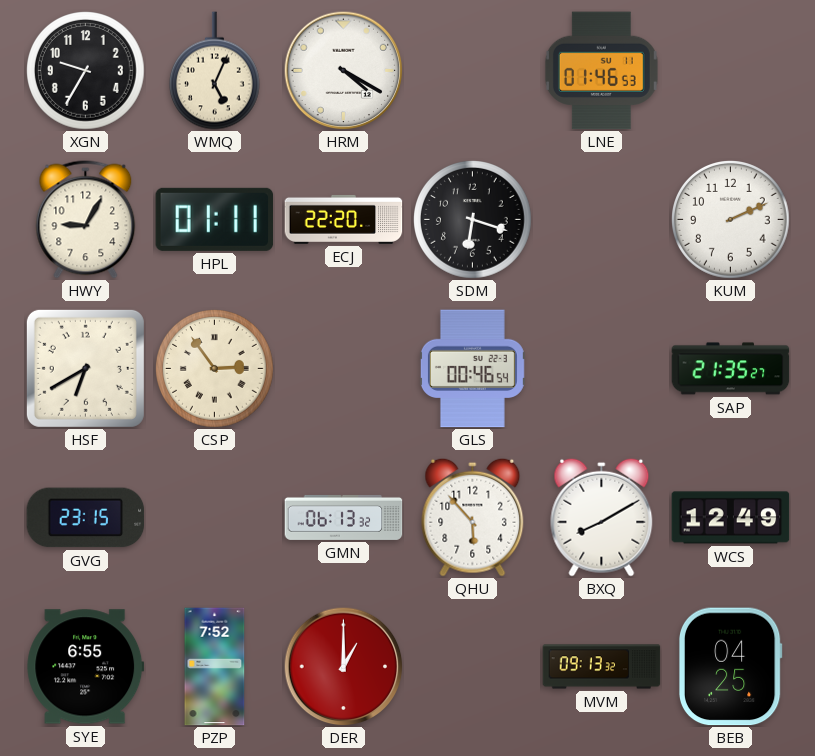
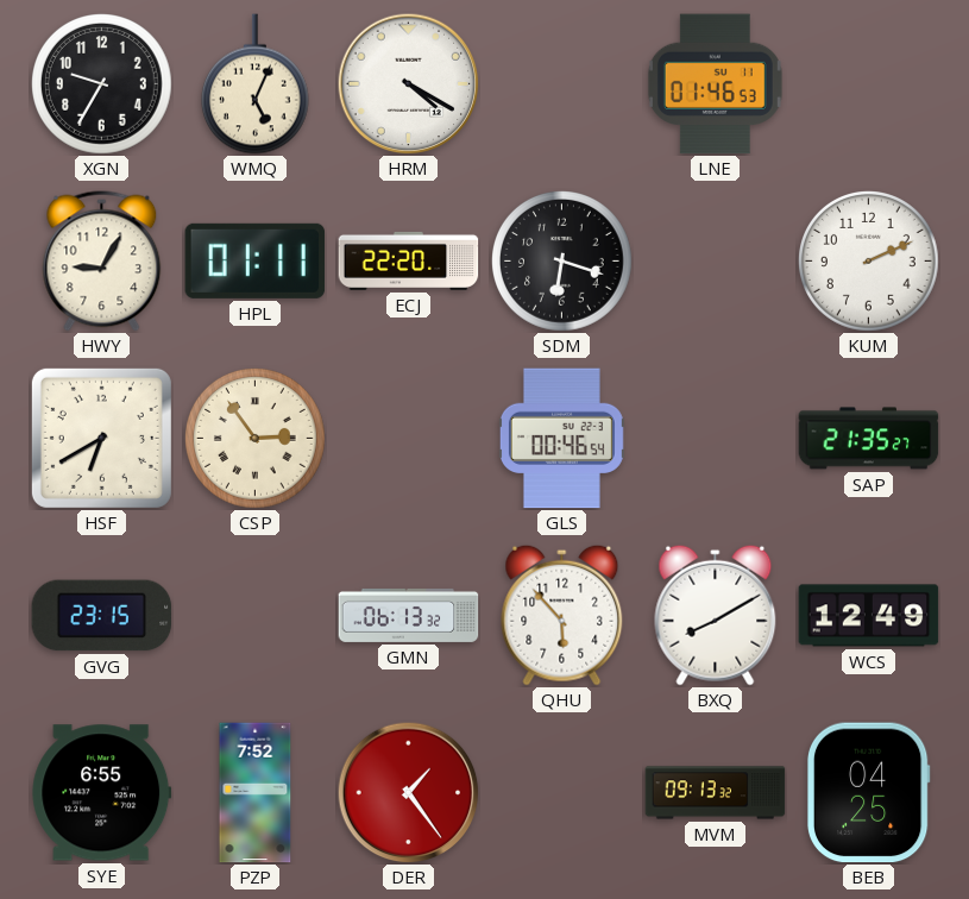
DER: 1:00 -> 1:24 (408, 792)
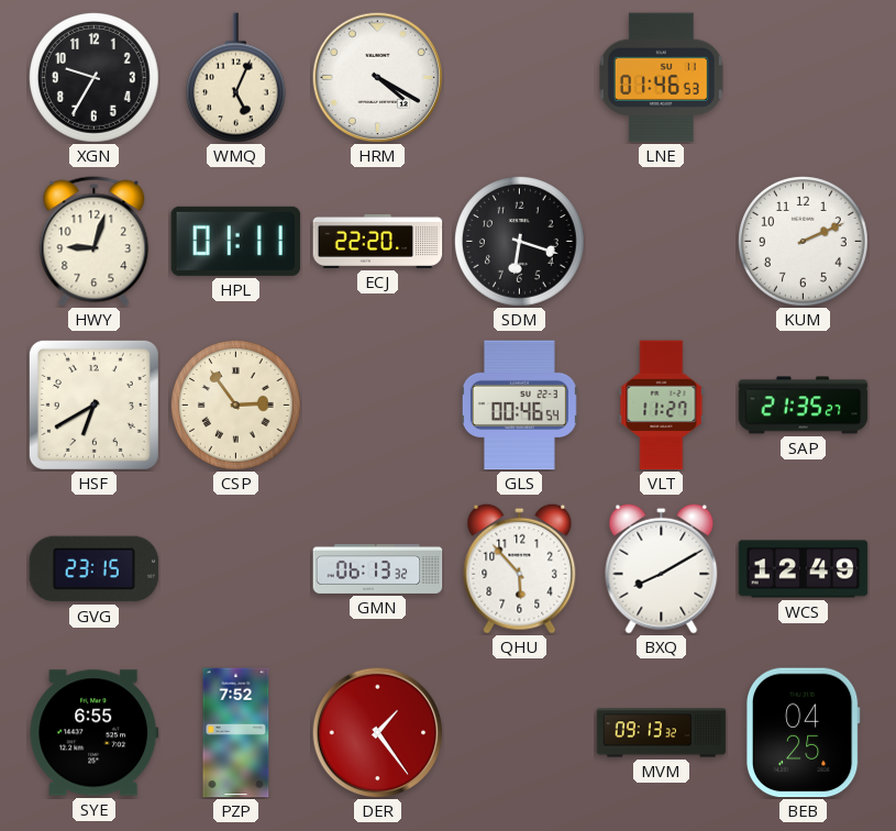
HWY: 9:05 -> 9:03 (95, 242)
VLT: none -> 11:27 (662, 406)
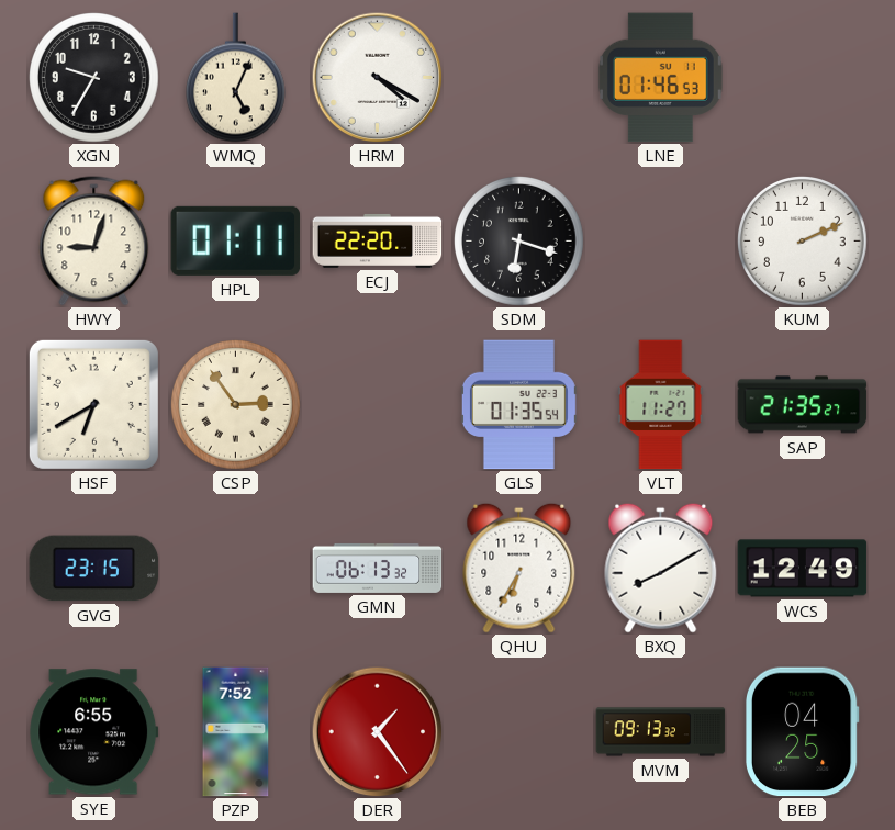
GLS: 00:46 -> 01:35 (518, 405)
QHU: 5:53 -> 6:35 (519, 568)
